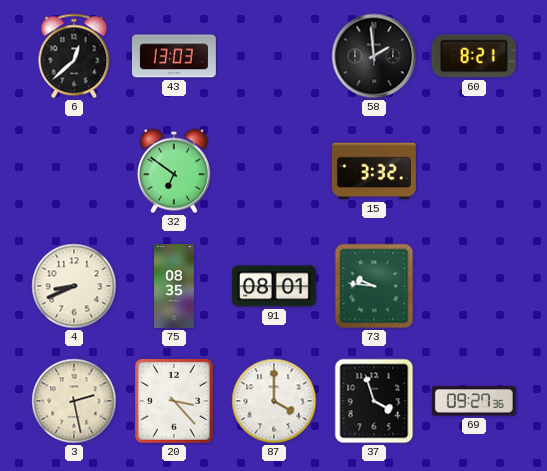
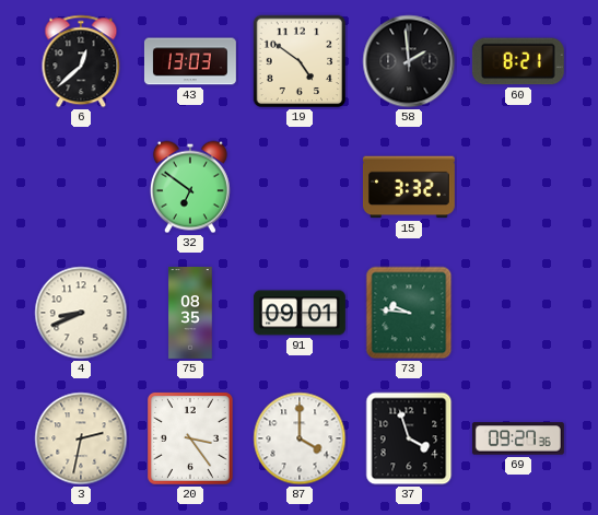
19: none -> 4:51 (300, 61)
91: 08:01 -> 09:01 (300, 313)
3: 2:28 -> 2:32 (81, 438)
20: 3:23 -> 3:24 (191, 440)
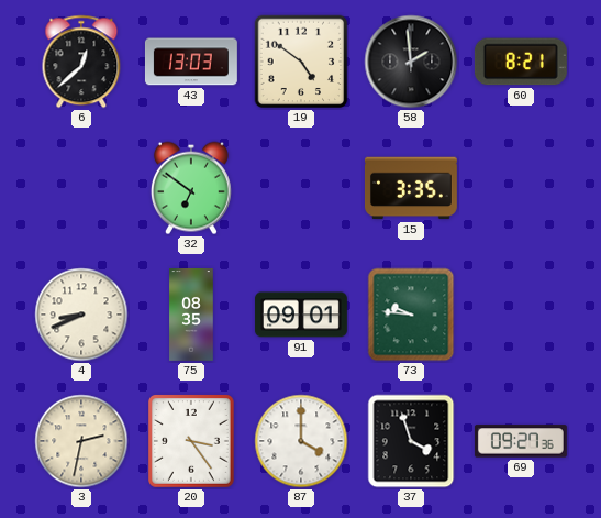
15: 3:32 -> 3:35 (411, 188)
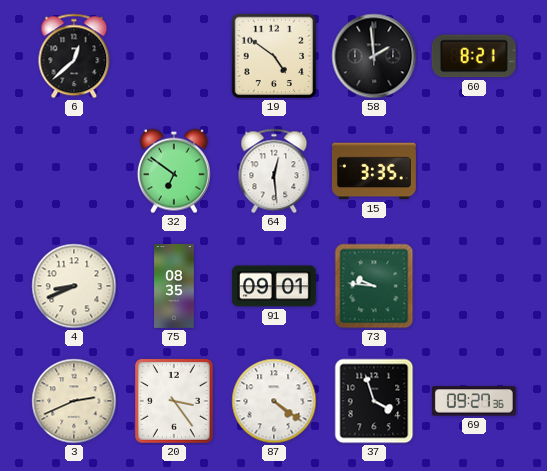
43: 13:03 -> none (191, 62)
64: none -> 12:29 (274, 171)
3: 2:32 -> 2:41 (74, 401)
87: 4:00 -> 4:21 (274, 401)
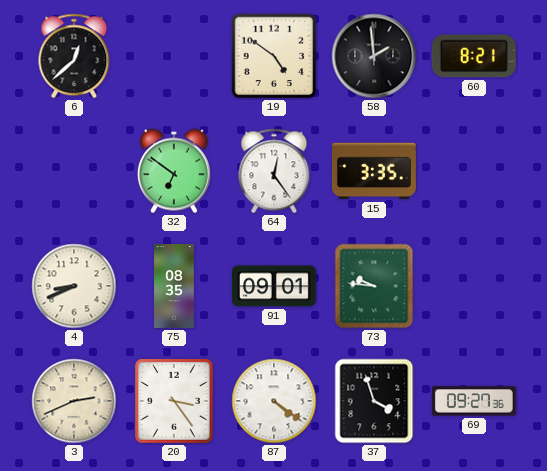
64: 12:29 -> 12:24 (274, 171)
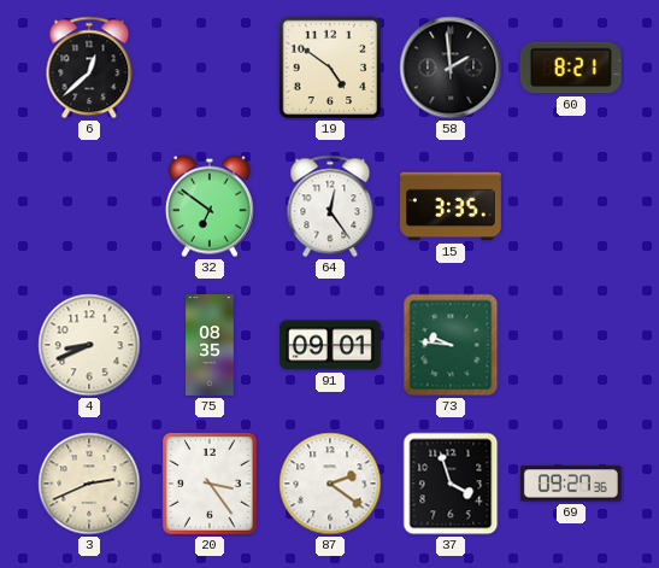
87: 4:21 -> 2:21 (330, 484)
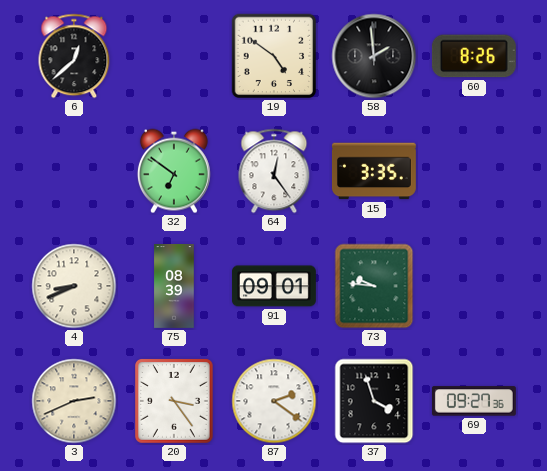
60: 8:21 -> 8:26 (474, 56)
75: 08:35 -> 08:39 (174, 287)
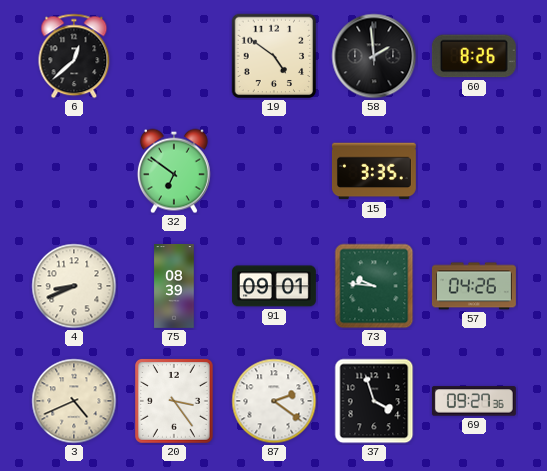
64: 12:24 -> none (274, 171)
57: none -> 04:26 (474, 286)
3: 2:41 -> 4:41 (74, 401)
